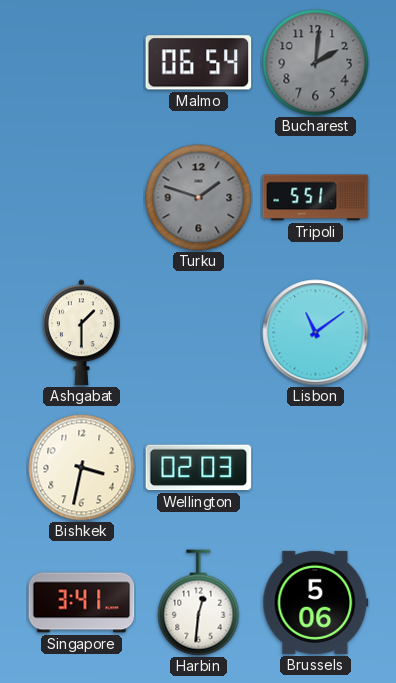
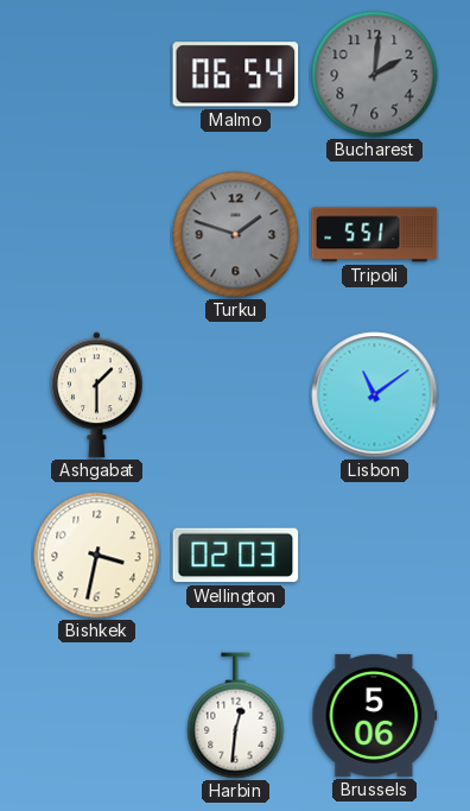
Singapore: 3:41 -> none (82, 603)
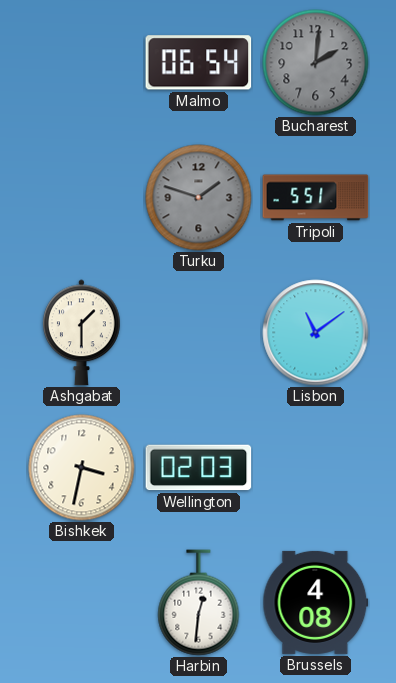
Brussels: 5:06 -> 4:08 (316, 602)
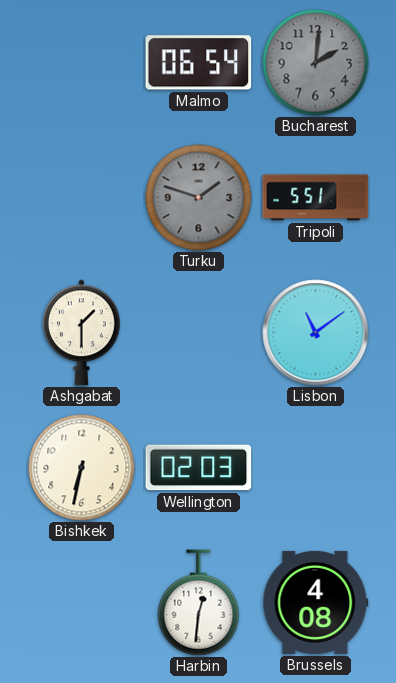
Bishkek: 3:32 -> 6:32 (82, 468)
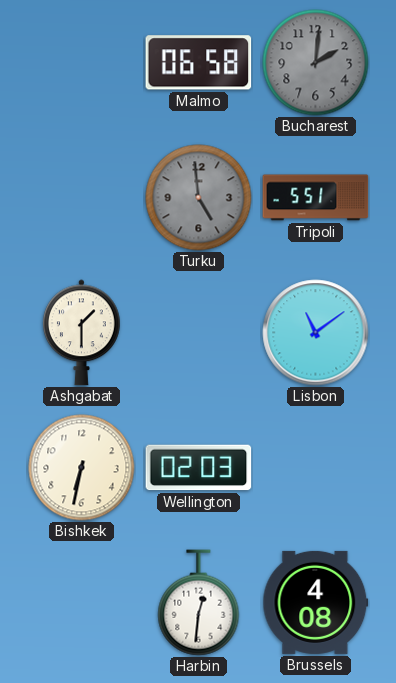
Malmo: 06:54 -> 06:58 (199, 63)
Turku: 1:48 -> 4:59 (199, 198)
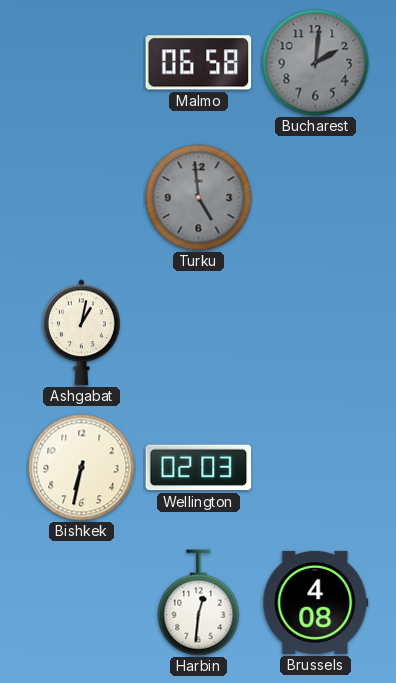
Tripoli: 5:51 -> none (316, 198)
Ashgabat: 1:30 -> 1:02 (82, 333)
Lisbon: 11:09 -> none (316, 333)
